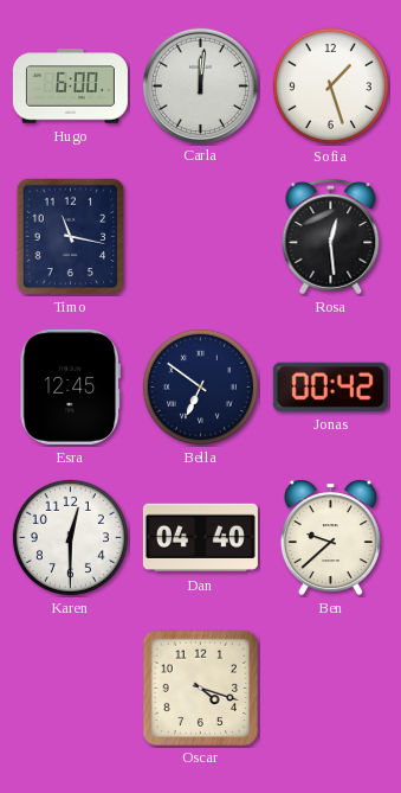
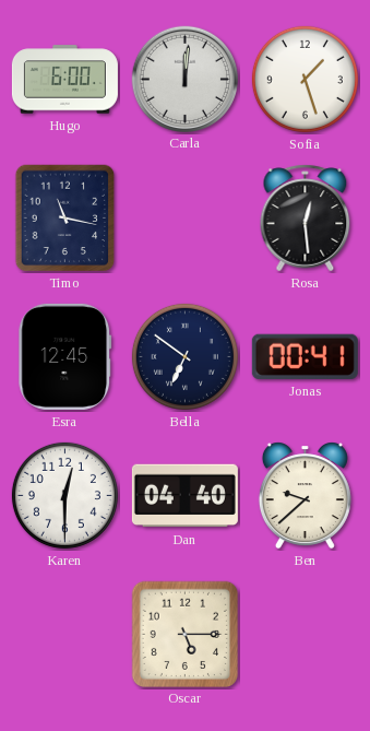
Jonas: 00:42 -> 00:41 (305, 356)
Oscar: 4:18 -> 5:15 (184, 634)
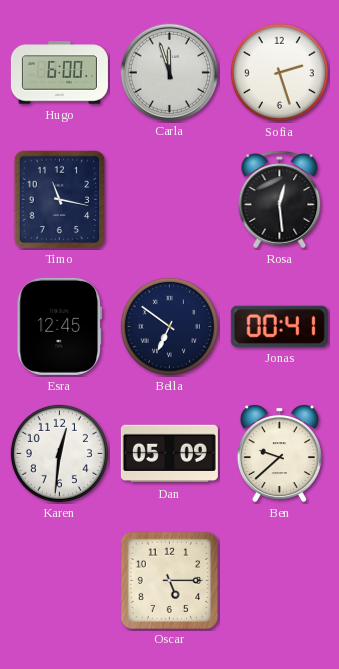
Carla: 12:01 -> 11:57 (169, 72)
Sofia: 1:27 -> 2:27 (279, 72)
Karen: 12:30 -> 12:31 (59, 453)
Dan: 04:40 -> 05:09 (169, 454)
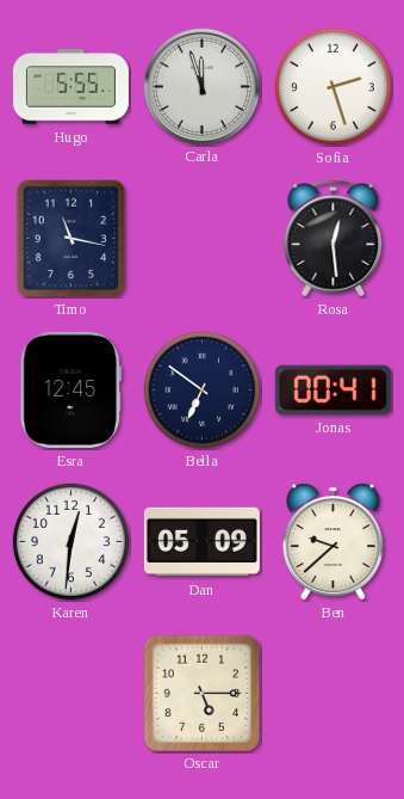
Hugo: 6:00 -> 5:55 (70, 87)
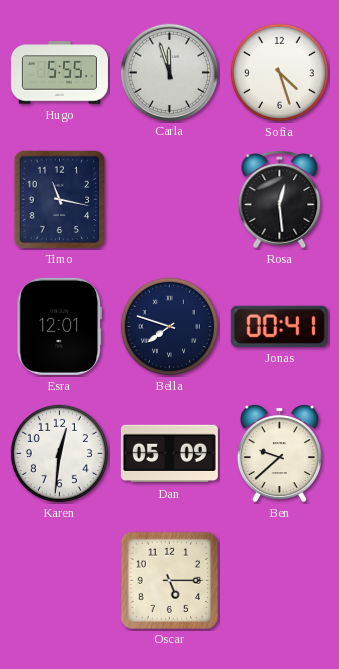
Sofia: 2:27 -> 4:27 (279, 72)
Esra: 12:45 -> 12:01 (60, 326)
Bella: 6:51 -> 7:48 (169, 326)
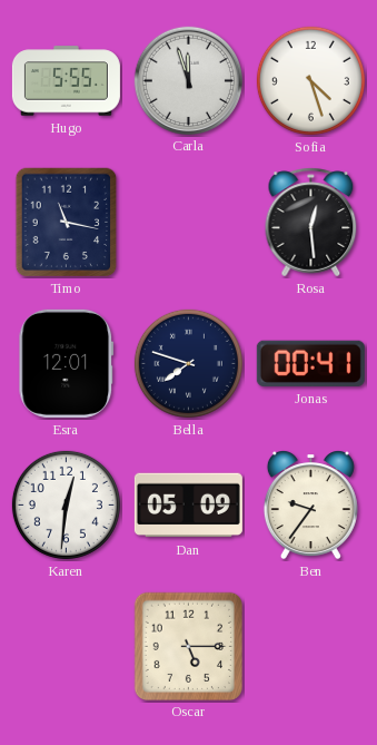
Ben: 9:38 -> 9:36 (310, 506)
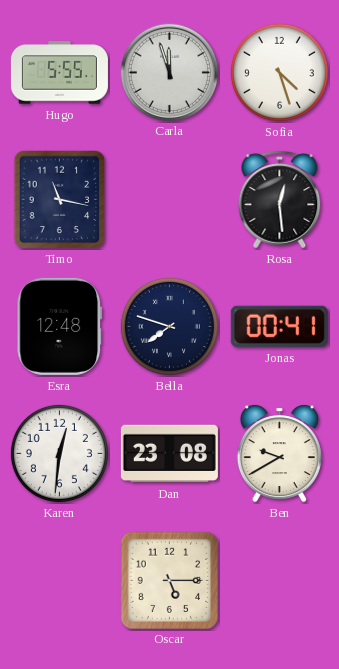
Esra: 12:01 -> 12:48 (60, 326)
Dan: 05:09 -> 23:08 (169, 454)
Ben: 9:36 -> 9:40 (279, 454)
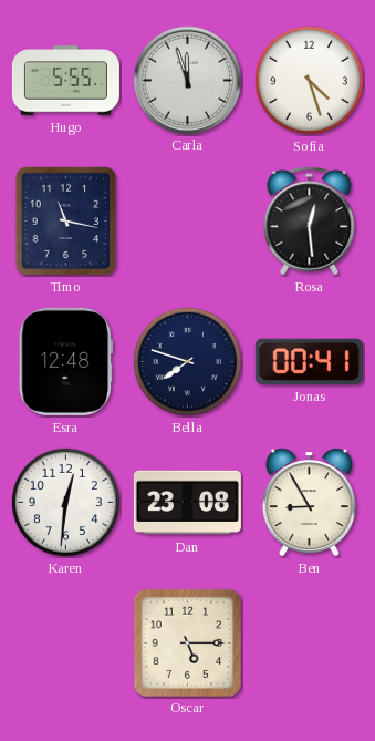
Ben: 9:40 -> 8:55 (309, 503)
